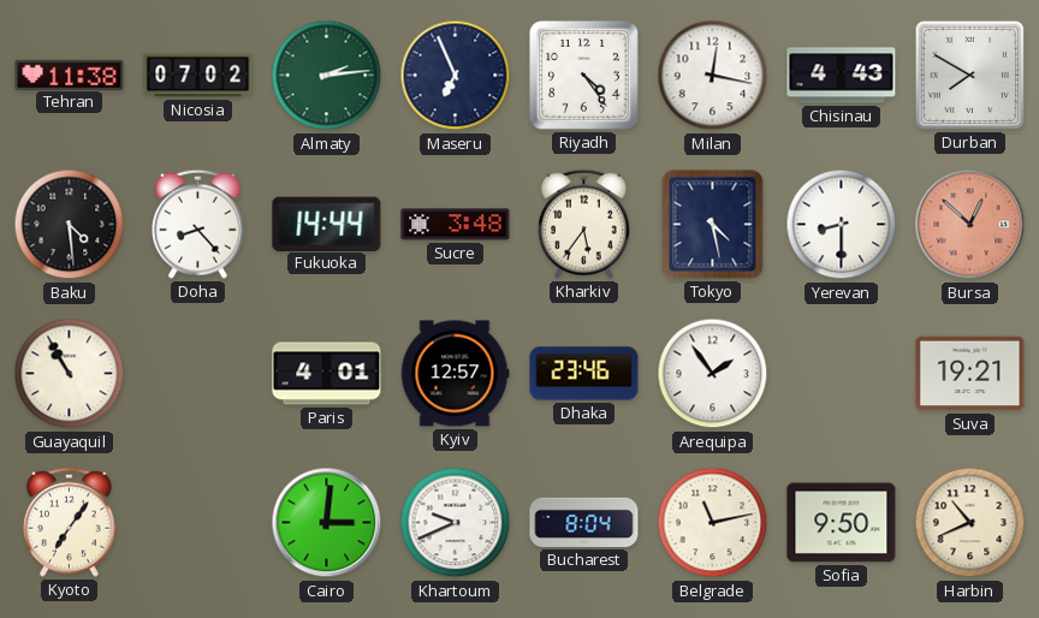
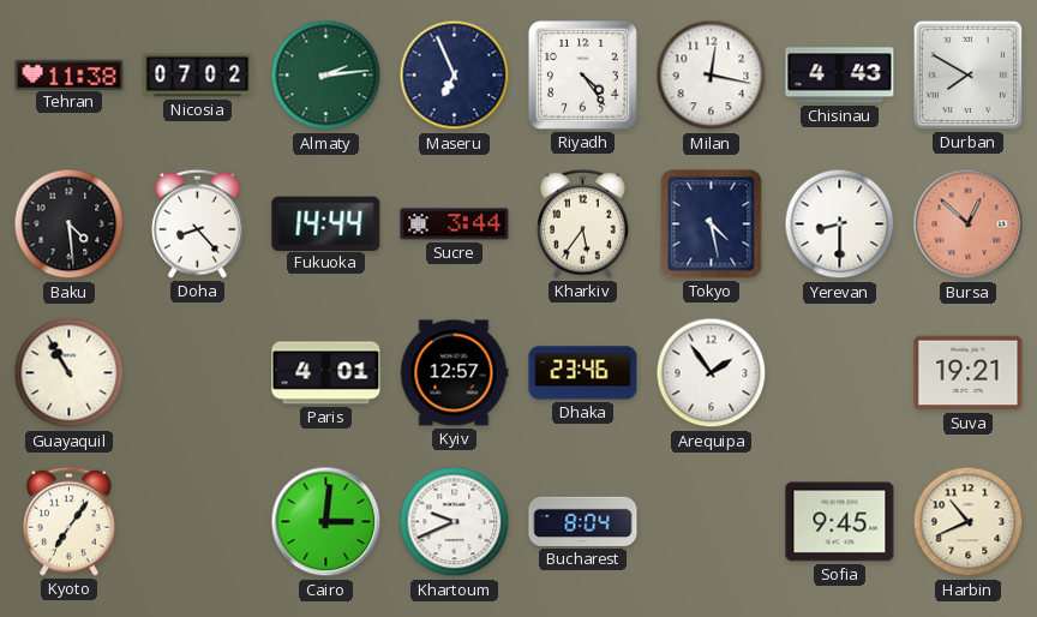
Sucre: 3:48 -> 3:44 (455, 224)
Belgrade: 11:13 -> none (713, 523)
Sofia: 9:50 -> 9:45 (840, 522)
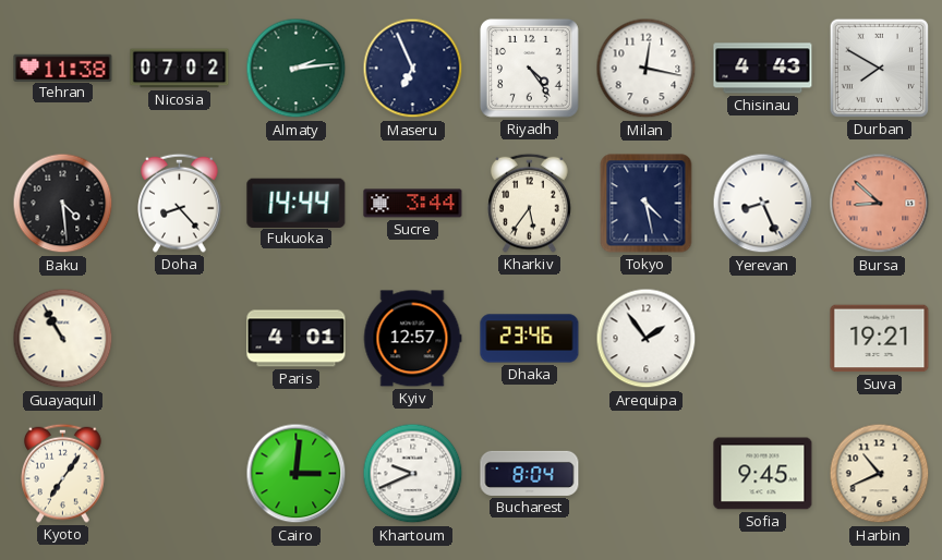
Yerevan: 8:30 -> 8:26 (763, 204)
Bursa: 12:52 -> 8:52 (880, 204)
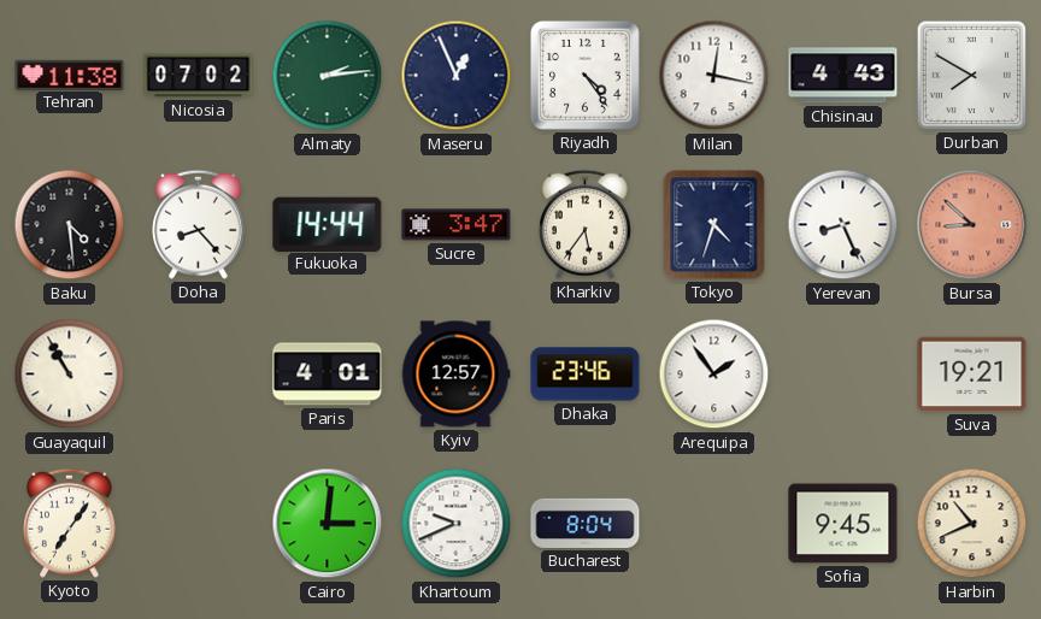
Maseru: 6:56 -> 12:56 (457, 76)
Sucre: 3:44 -> 3:47 (457, 225)
Tokyo: 4:28 -> 4:33 (714, 225)
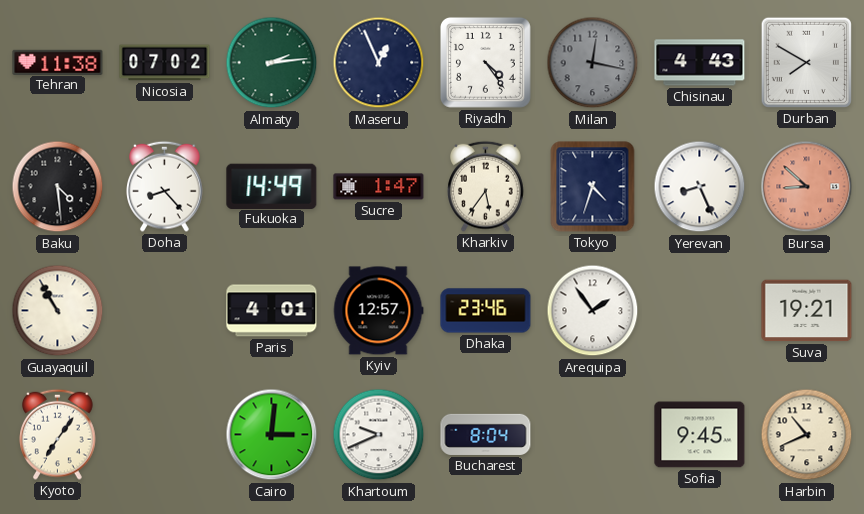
Milan dial: white -> grey (593, 63)
Fukuoka: 14:44 -> 14:49 (272, 186)
Sucre: 3:47 -> 1:47 (379, 187)
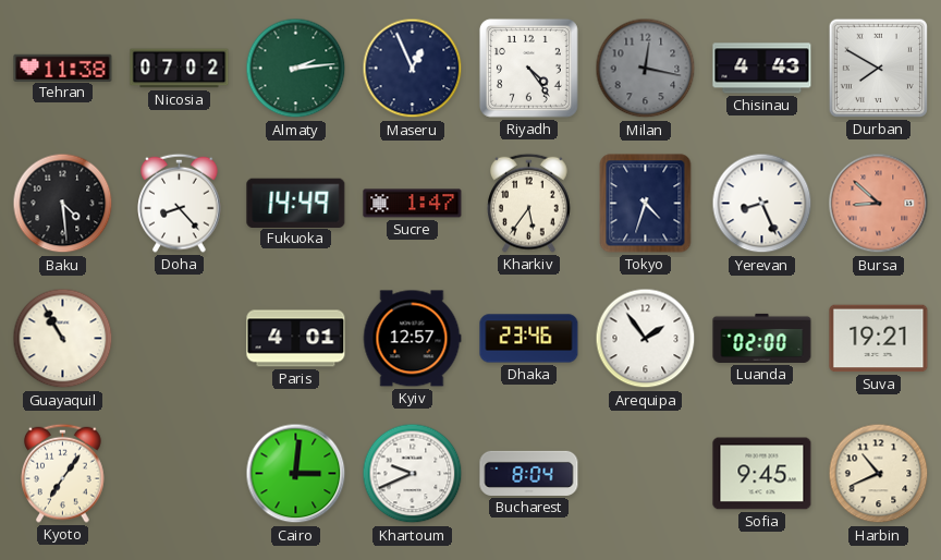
Luanda: none -> 02:00 (762, 338)
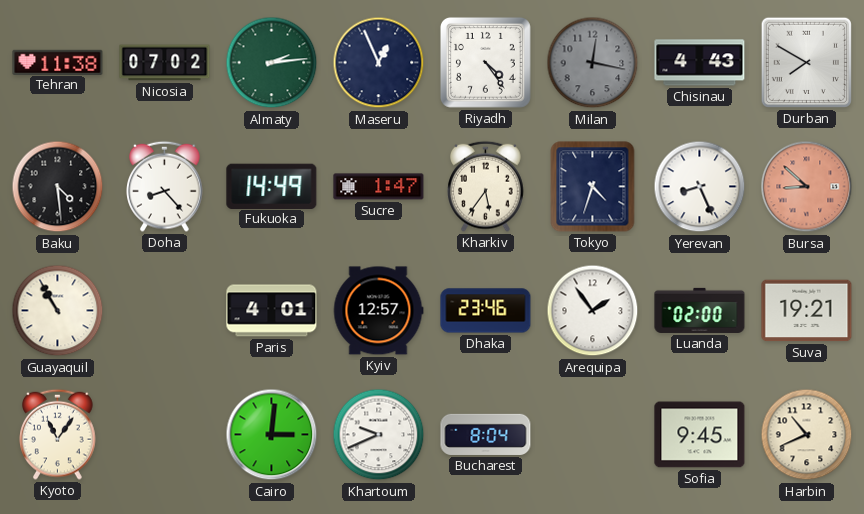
Kyoto: 7:06 -> 11:06 (58, 434)
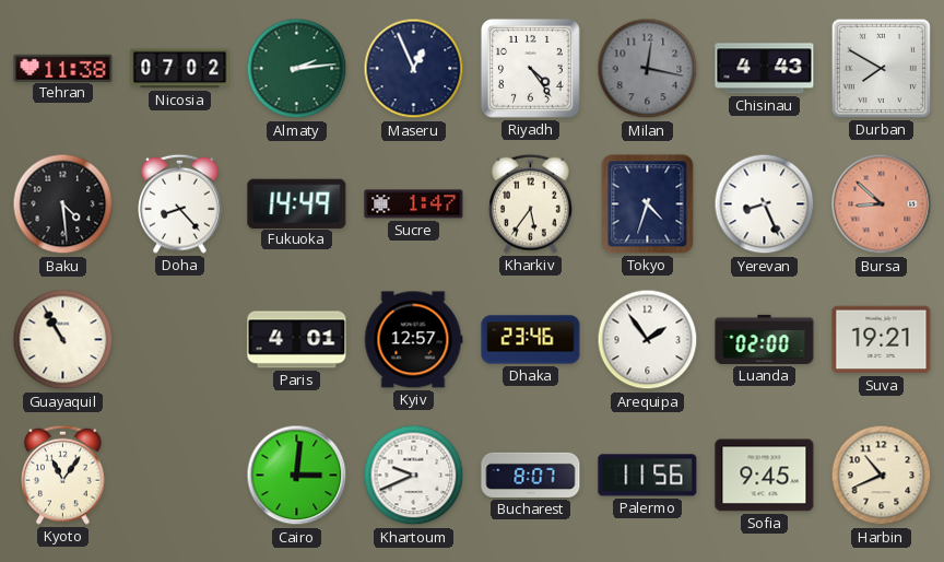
Bucharest: 8:04 -> 8:07 (531, 475)
Palermo: none -> 11:56 (648, 476)
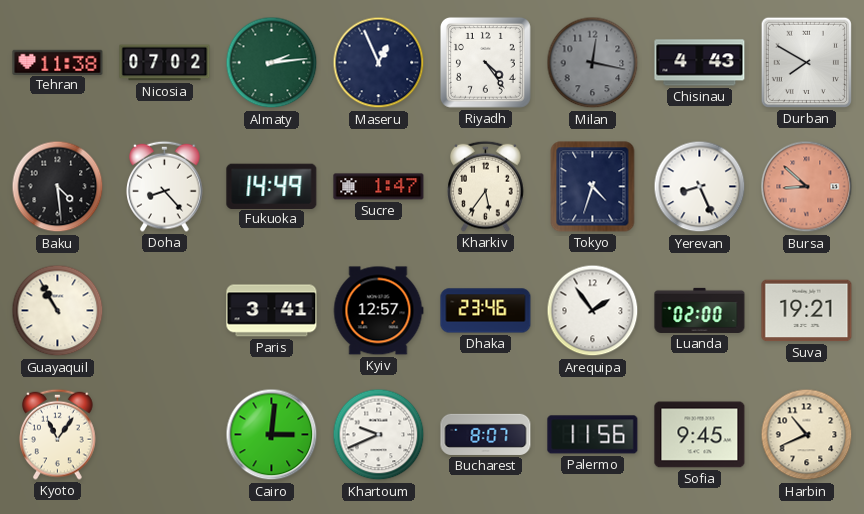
Paris: 4:01 -> 3:41 (272, 311)
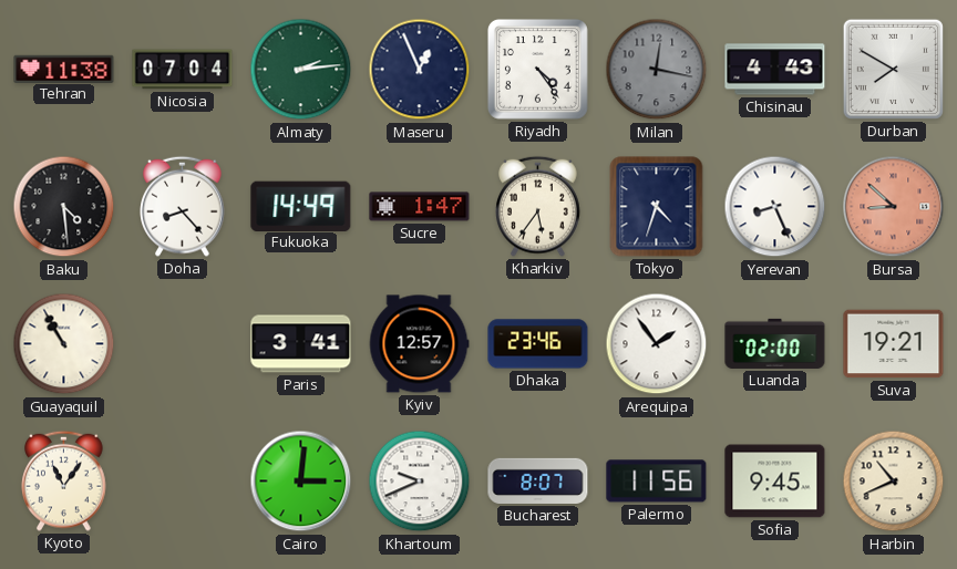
Nicosia: 07:02 -> 07:04 (183, 70)
